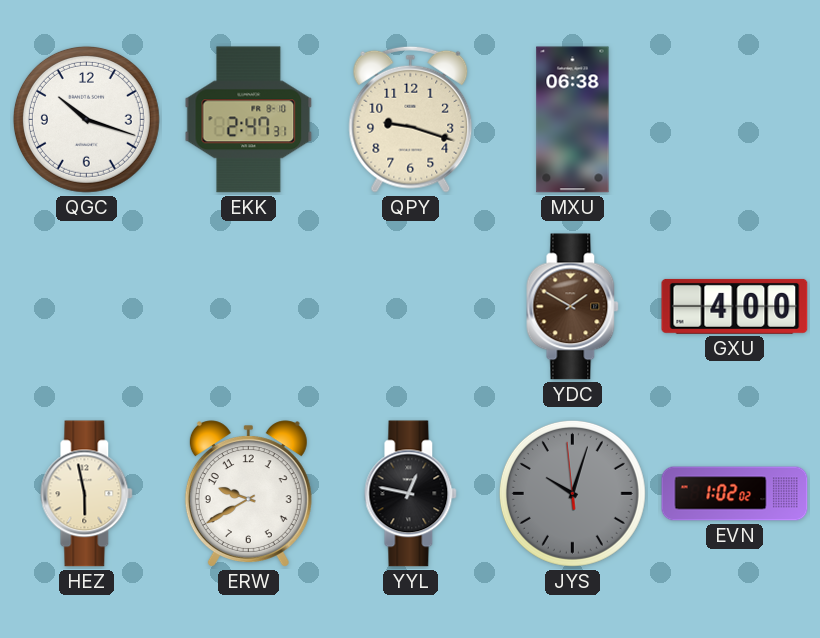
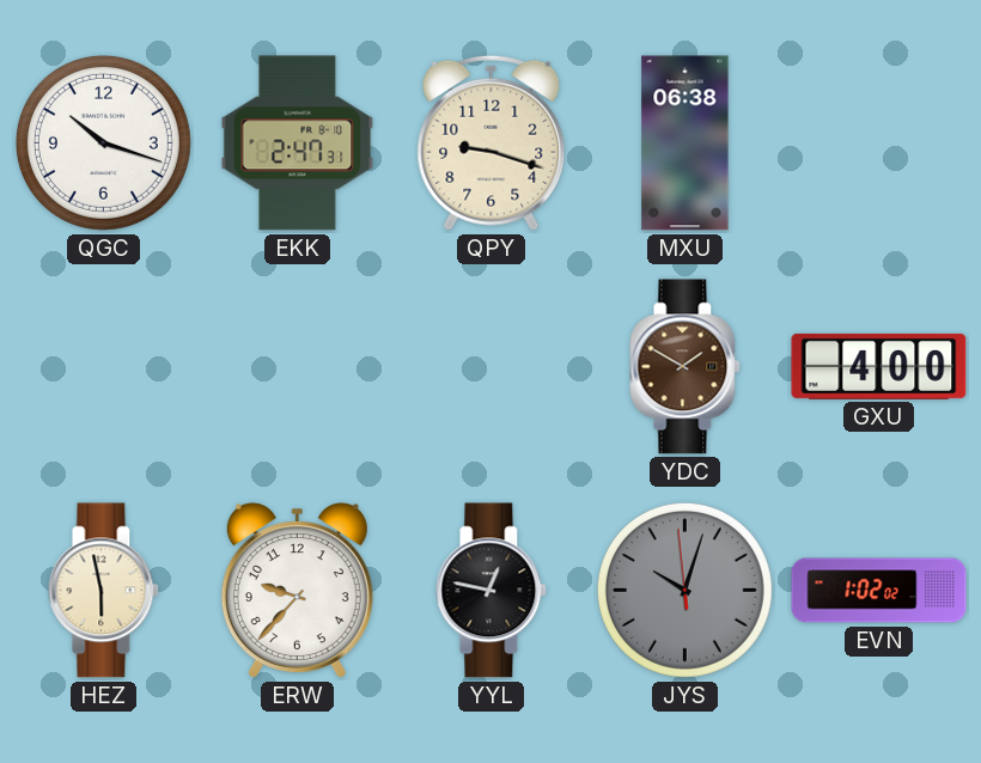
ERW: 9:40 -> 9:37 (297, 591)
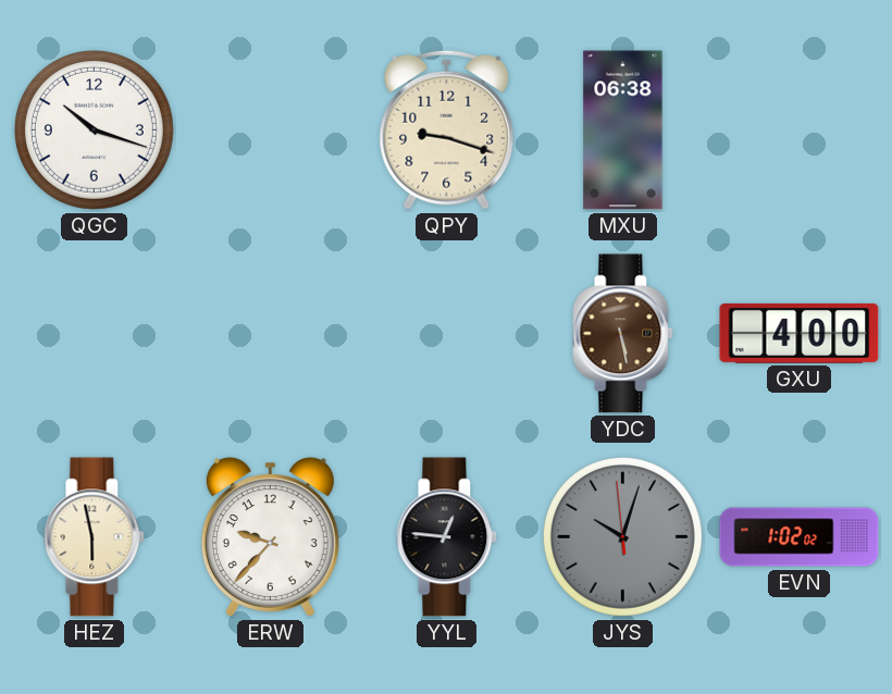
EKK: 2:47 -> none (298, 144)
YDC: 1:50 -> 5:28 (623, 334)
YYL: 12:47 -> 12:46 (447, 537)
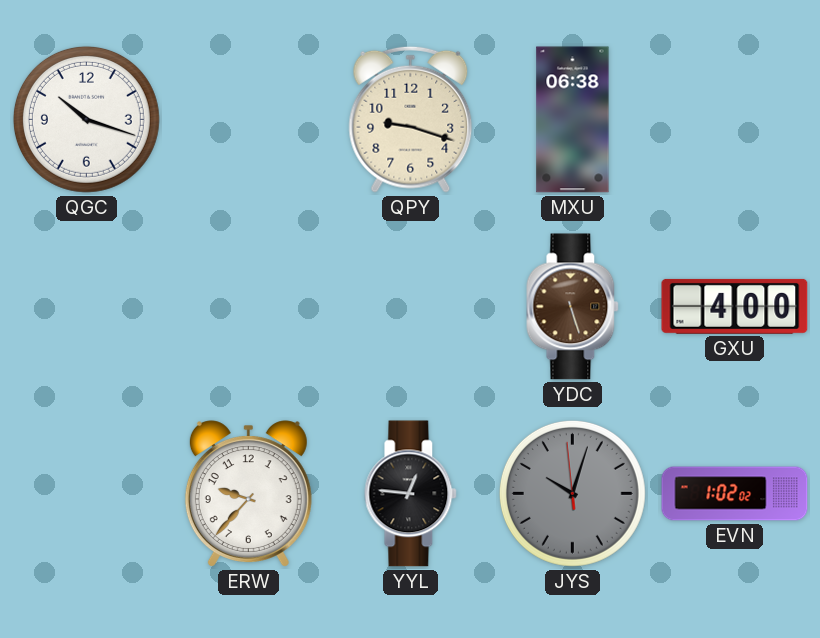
YDC: 5:28 -> 5:27 (573, 307)
HEZ: 5:58 -> none (95, 537)
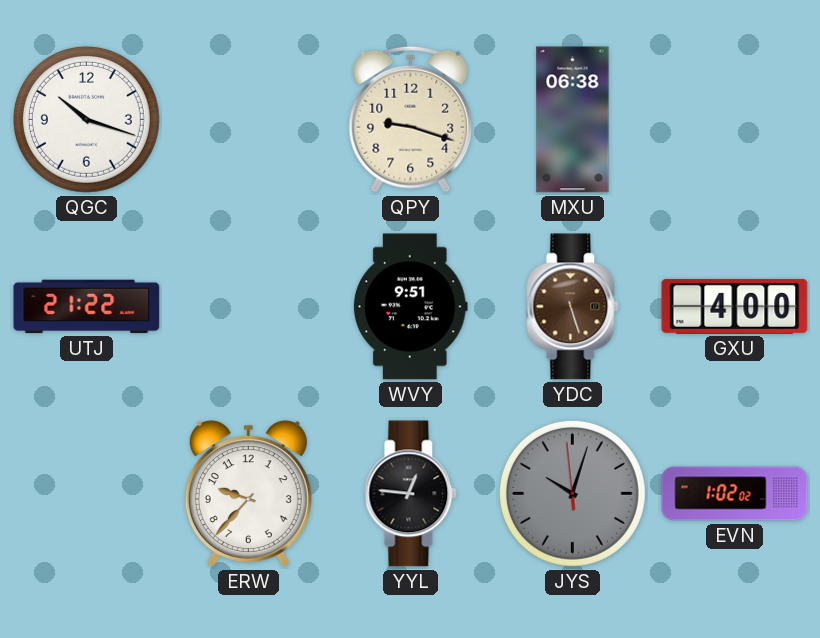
UTJ: none -> 21:22 (87, 307)
WVY: none -> 9:51 (410, 307)
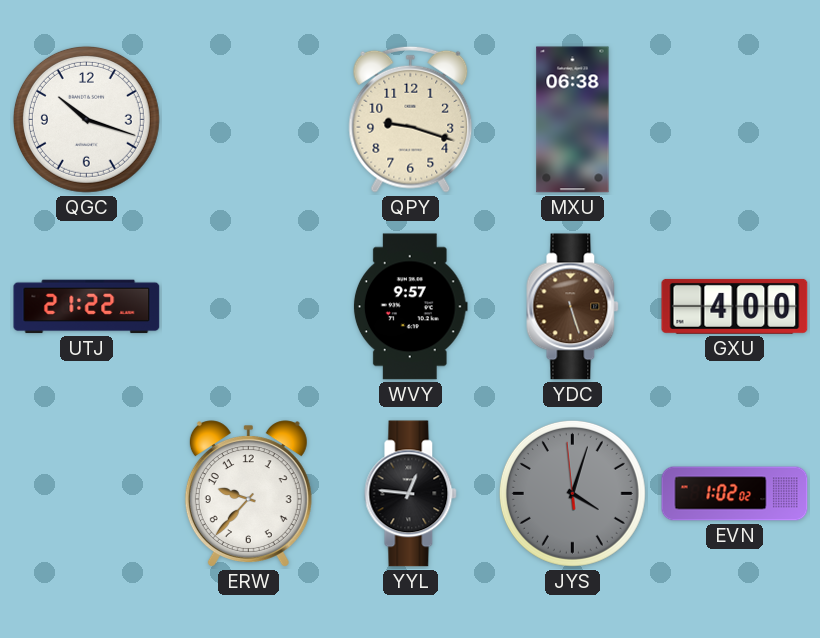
WVY: 9:51 -> 9:57 (410, 307)
JYS: 10:02 -> 4:02 (572, 493)
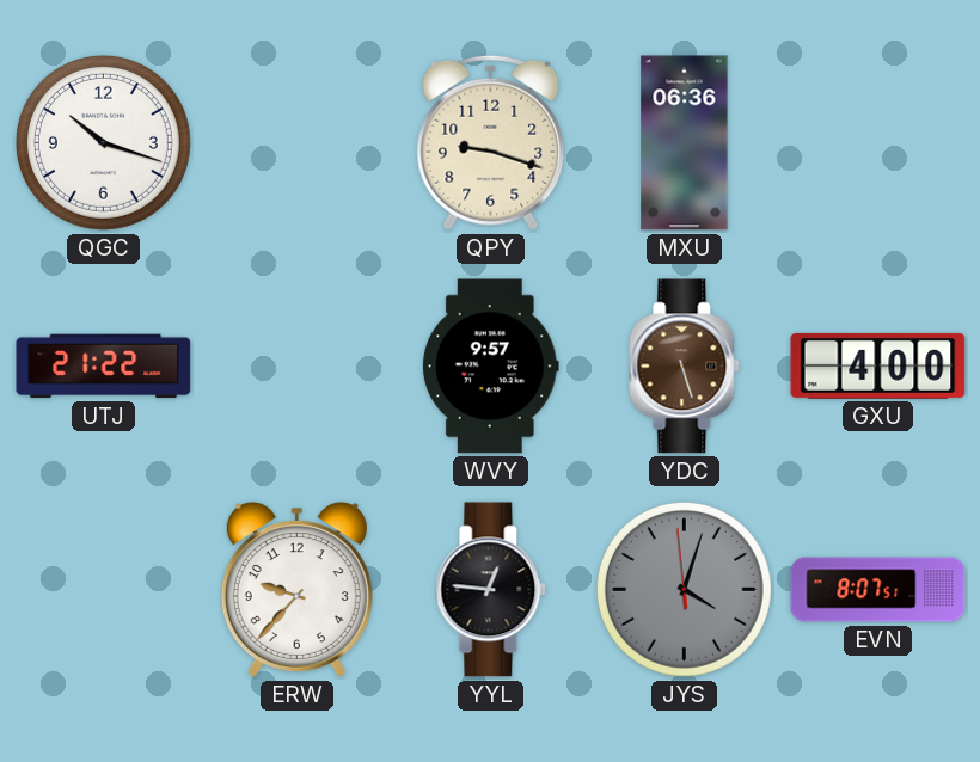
MXU: 06:38 -> 06:36 (685, 143)
EVN: 1:02 -> 8:07 (878, 590)
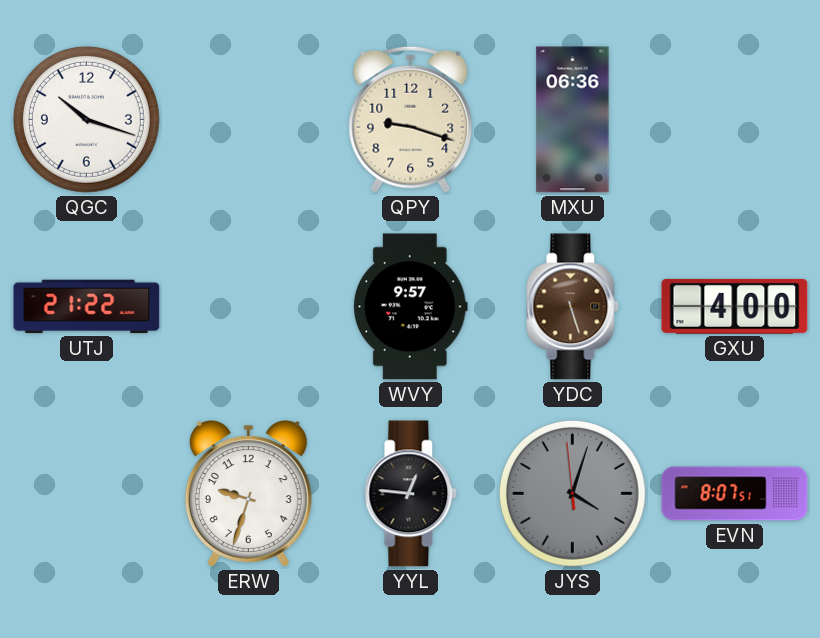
ERW: 9:37 -> 9:33 (248, 494)
